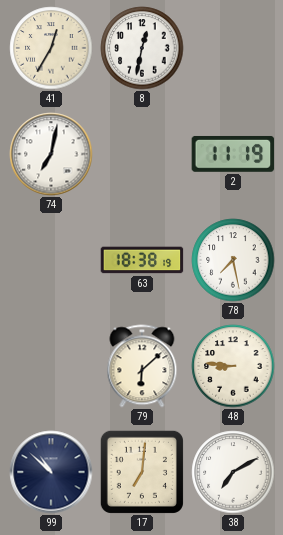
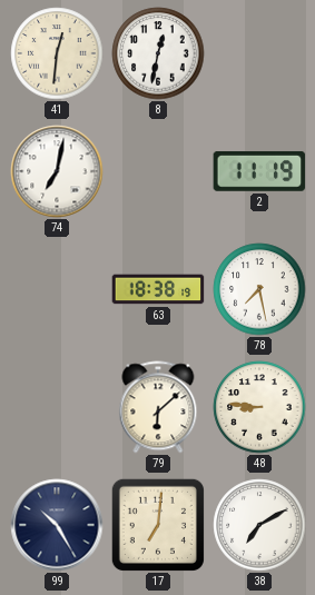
41: 12:35 -> 12:31 (57, 53)
99: 10:52 -> 10:25 (57, 525)
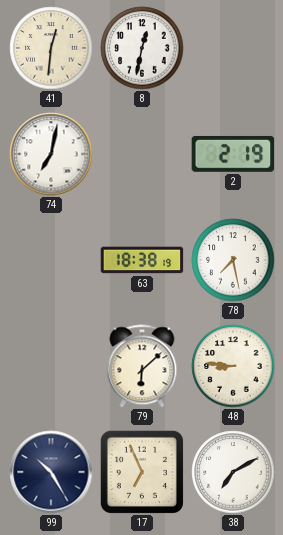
2: 11:19 -> 2:19 (233, 154)
17: 7:01 -> 6:56 (142, 472)
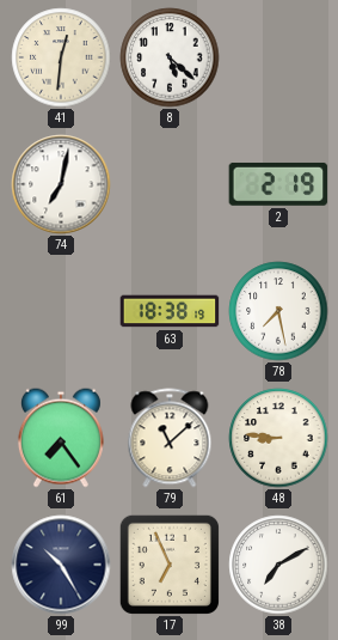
8: 12:32 -> 5:22 (170, 57)
61: none -> 7:24 (61, 438)
79: 6:08 -> 11:08 (170, 438)
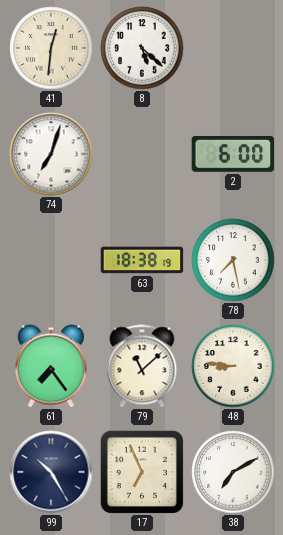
74: 7:02 -> 7:03 (51, 154)
2: 2:19 -> 6:00 (233, 154)
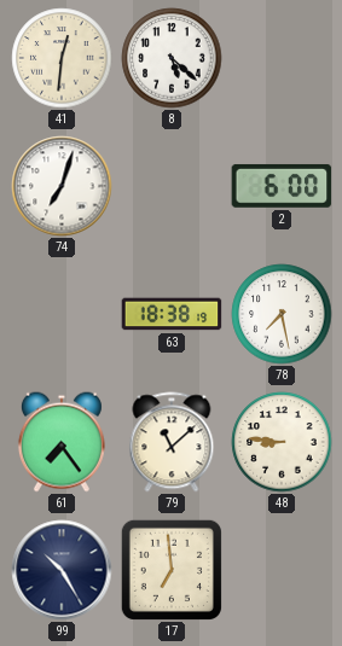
17: 6:56 -> 6:59 (172, 570)
38: 7:10 -> none (233, 472)
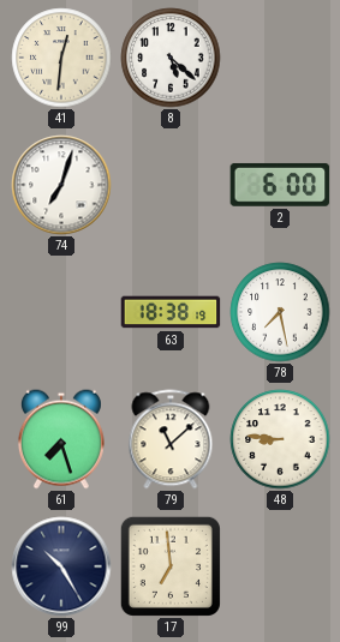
61: 7:24 -> 7:27 (61, 439)
